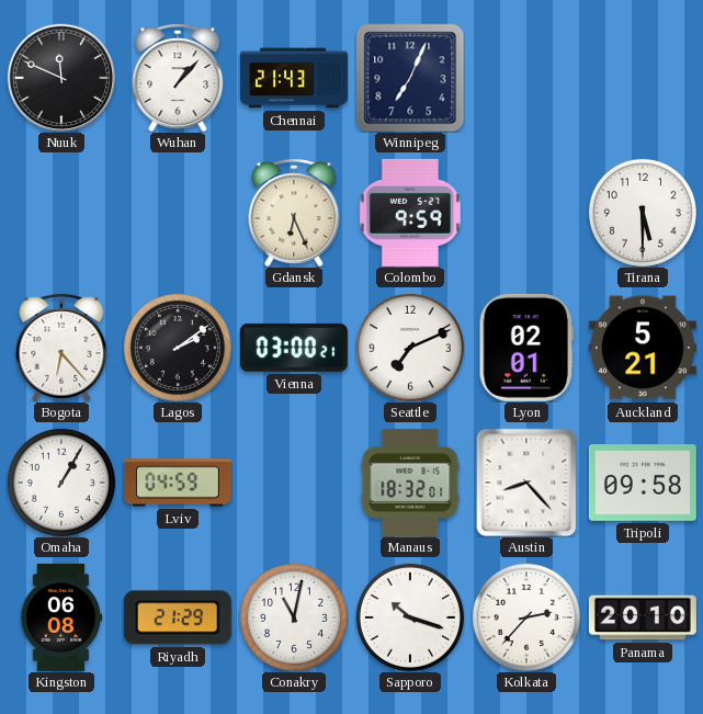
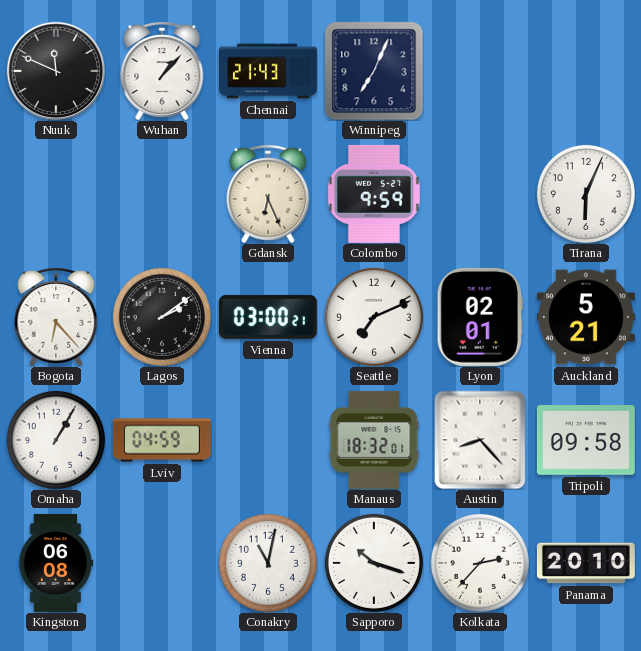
Tirana: 5:30 -> 6:04 (586, 194)
Riyadh: 21:29 -> none (178, 617)
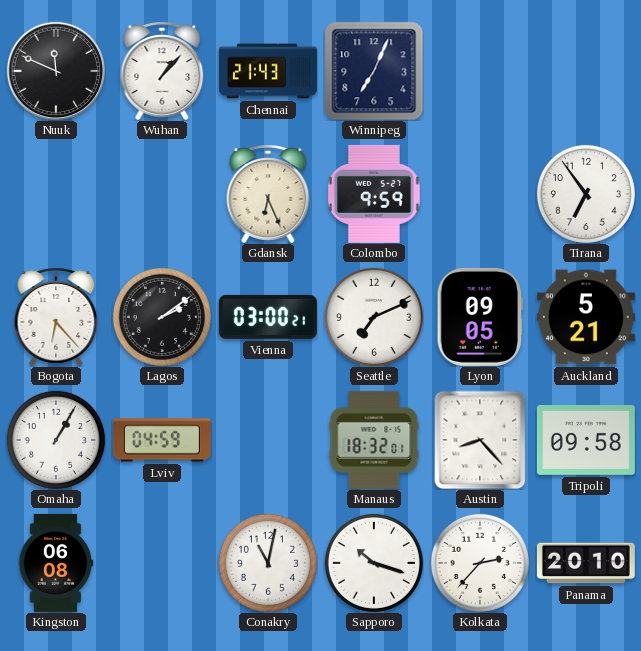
Tirana: 6:04 -> 6:54 (586, 194)
Lyon: 02:01 -> 09:05 (479, 317)
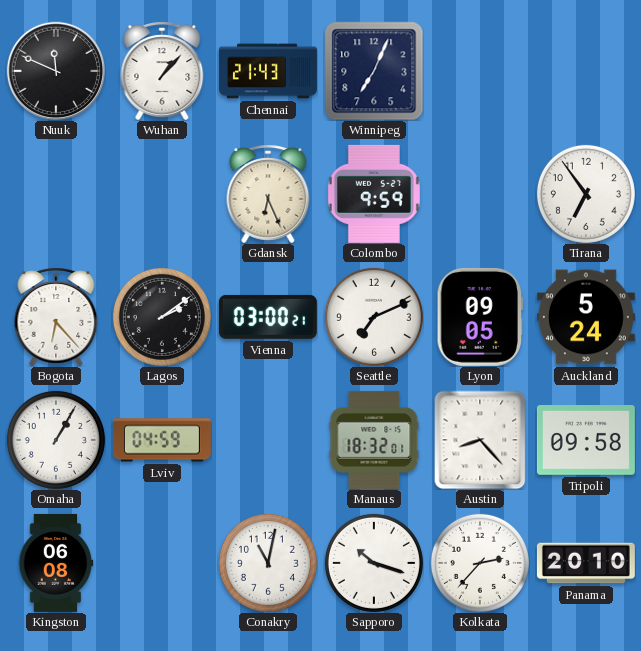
Auckland: 5:21 -> 5:24 (586, 317)
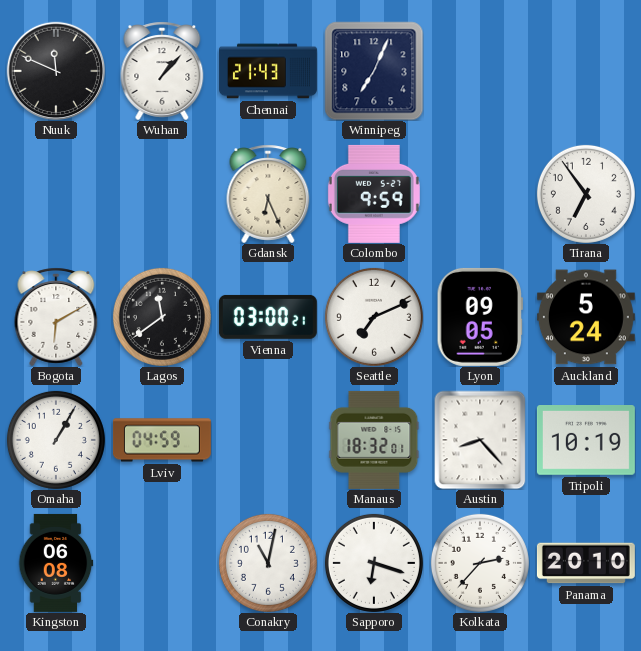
Bogota: 6:23 -> 6:10 (56, 317)
Lagos: 2:09 -> 11:39 (162, 317)
Tripoli: 09:58 -> 10:19 (586, 441)
Sapporo: 10:18 -> 6:18 (374, 563)
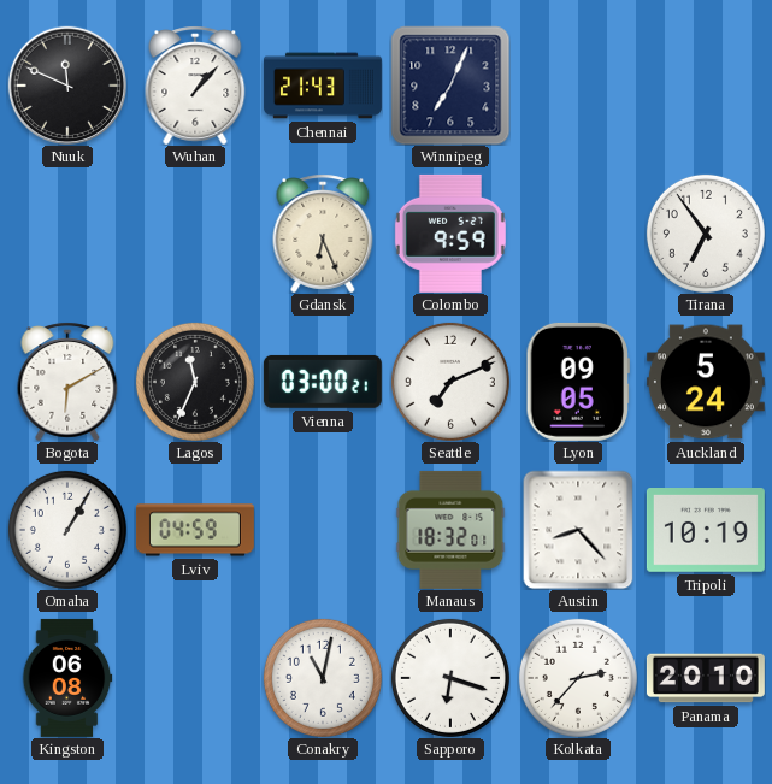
Lagos: 11:39 -> 11:34 (195, 382)
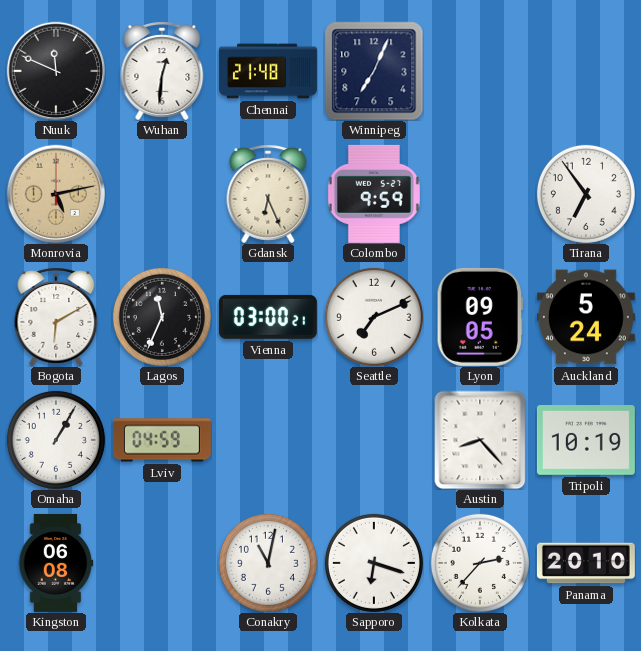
Wuhan: 1:07 -> 12:31 (162, 71)
Chennai: 21:43 -> 21:48 (268, 71)
Monrovia: none -> 5:13 (55, 193)
Manaus: 18:32 -> none (450, 530)
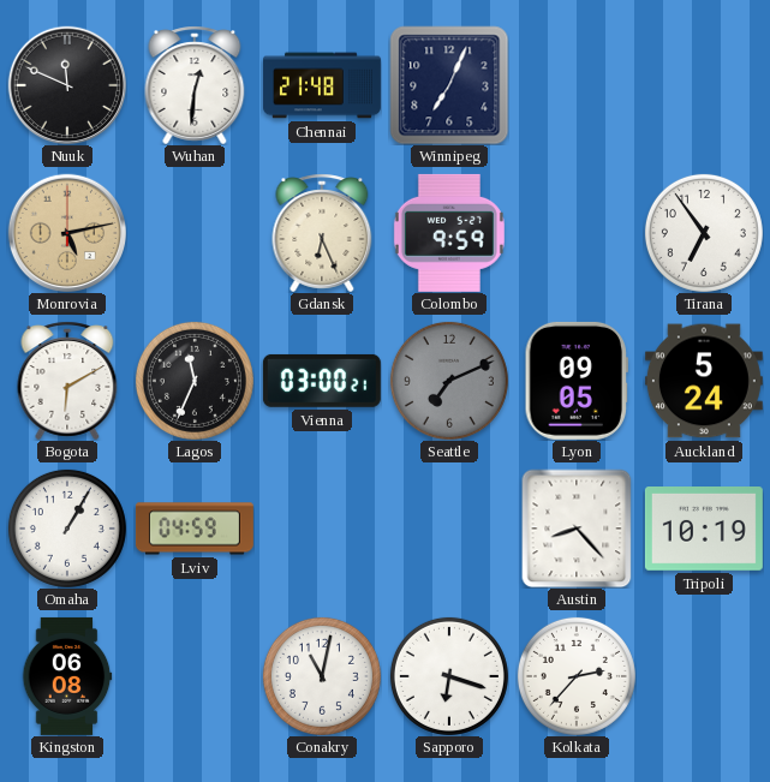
Seattle dial: white -> grey (449, 381)
Panama: 20:10 -> none (586, 563)
